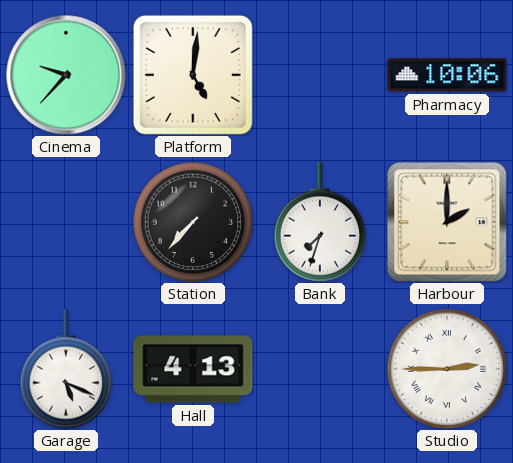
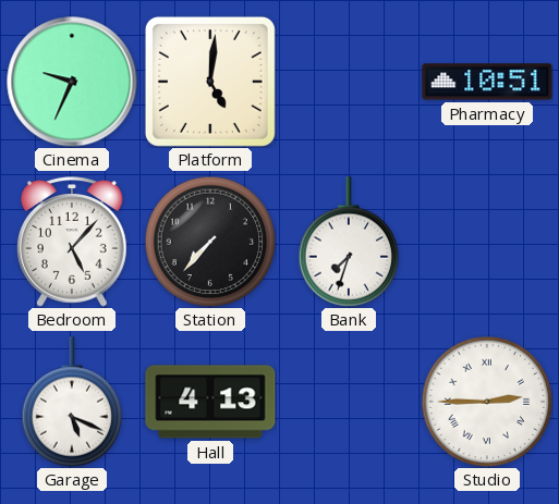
Cinema: 9:37 -> 9:34 (72, 82)
Pharmacy: 10:06 -> 10:51 (487, 82)
Bedroom: none -> 5:07 (73, 242)
Harbour: 2:00 -> none (447, 222)
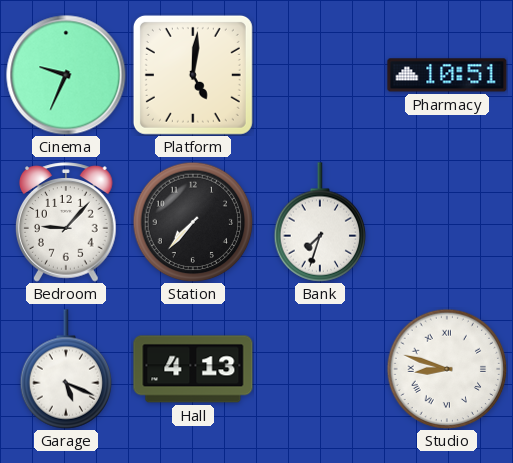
Bedroom: 5:07 -> 9:07 (67, 222)
Studio: 2:45 -> 8:48 (447, 369)
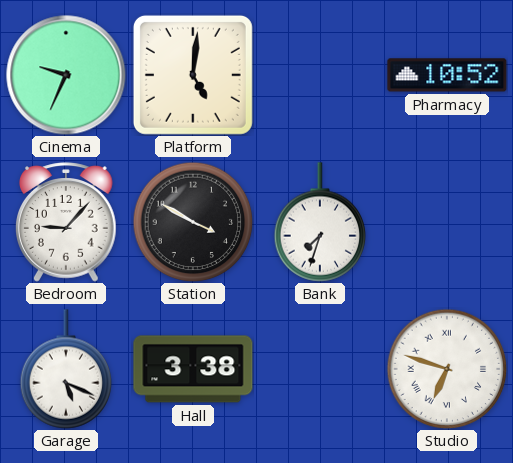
Pharmacy: 10:51 -> 10:52 (447, 75)
Station: 7:37 -> 3:50 (193, 222)
Hall: 4:13 -> 3:38 (193, 369)
Studio: 8:48 -> 6:48 (447, 369)
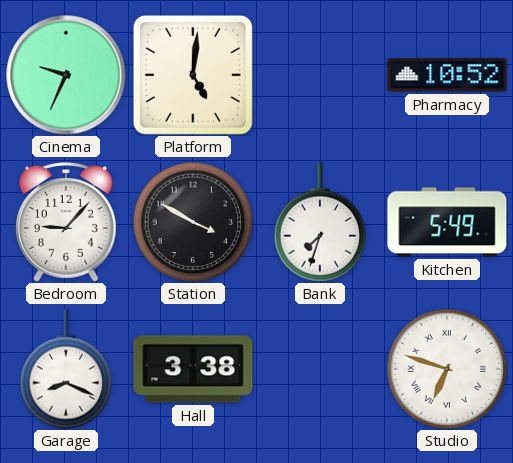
Kitchen: none -> 5:49 (447, 222)
Garage: 5:19 -> 8:19 (66, 369)
